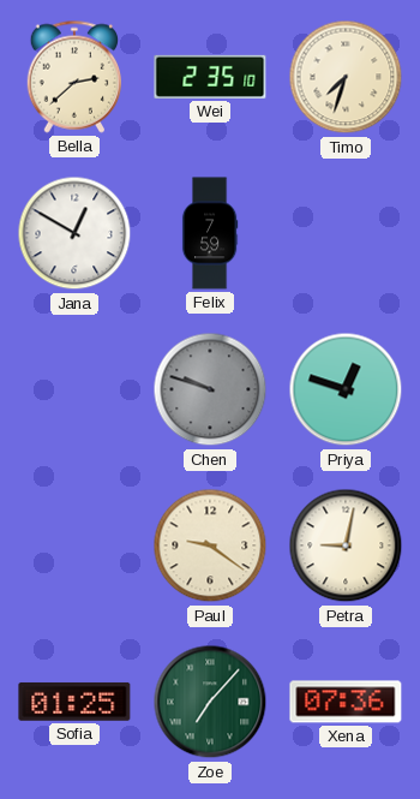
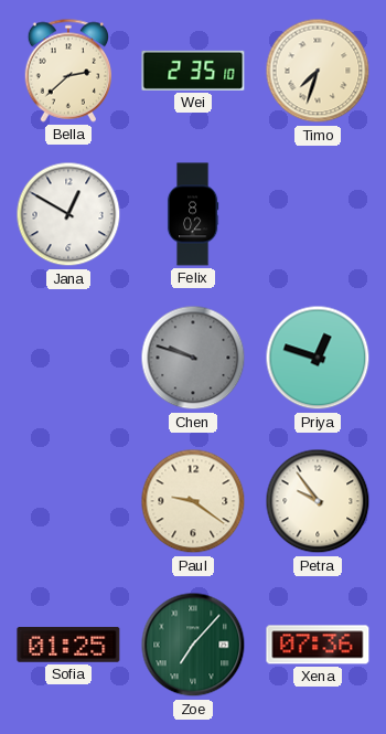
Felix: 7:59 -> 8:02 (193, 214)
Petra: 9:02 -> 9:54 (318, 501)
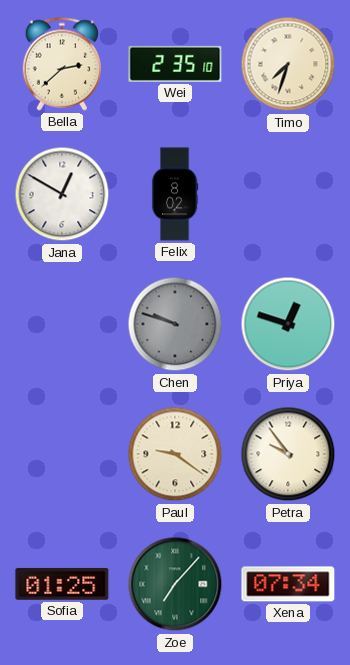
Xena: 07:36 -> 07:34 (288, 584)
